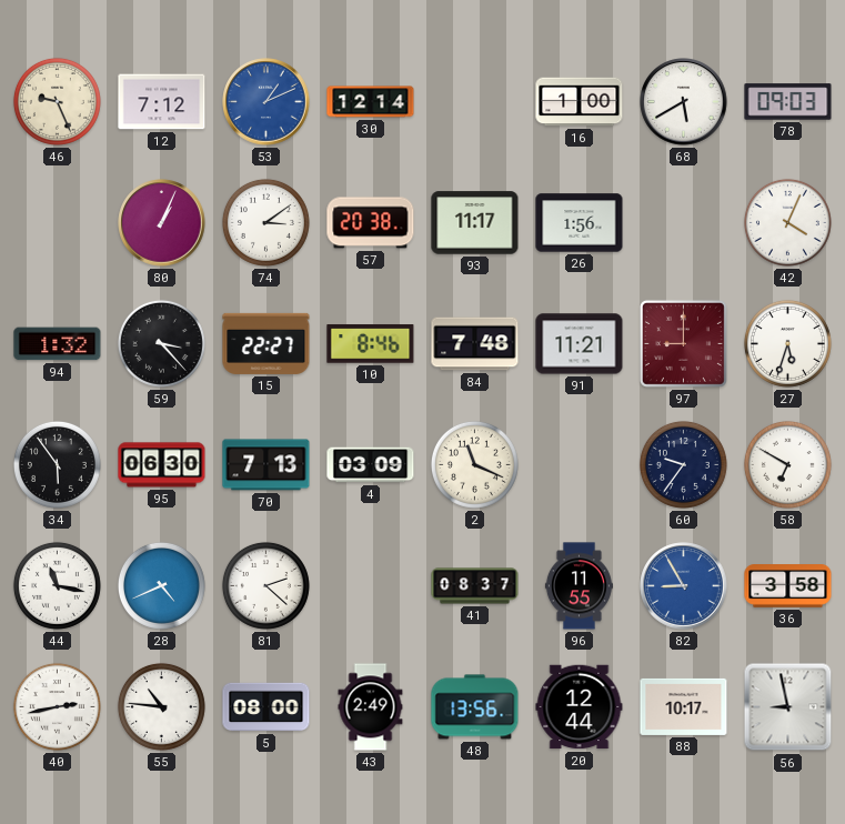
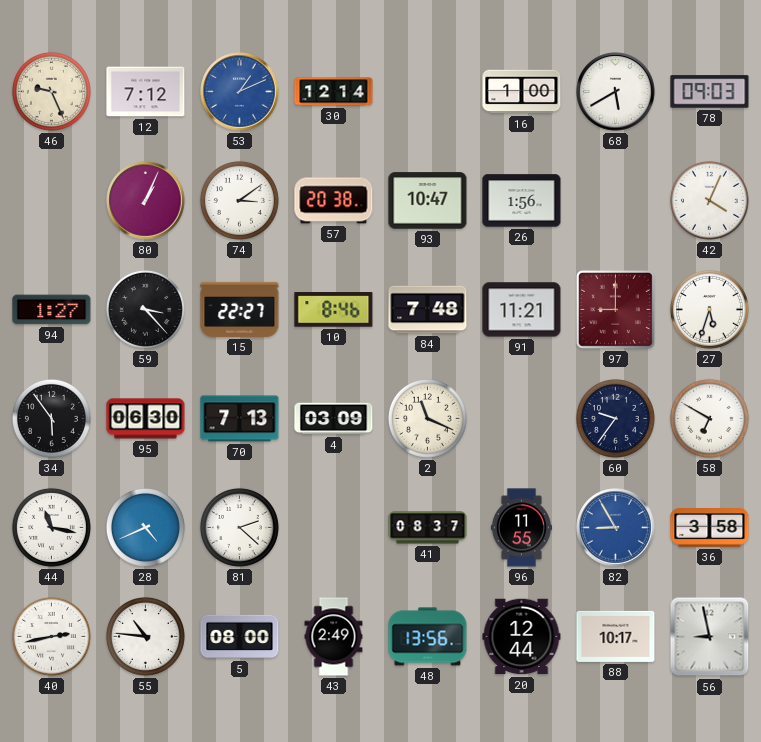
93: 11:17 -> 10:47 (428, 201)
94: 1:32 -> 1:27 (52, 310)
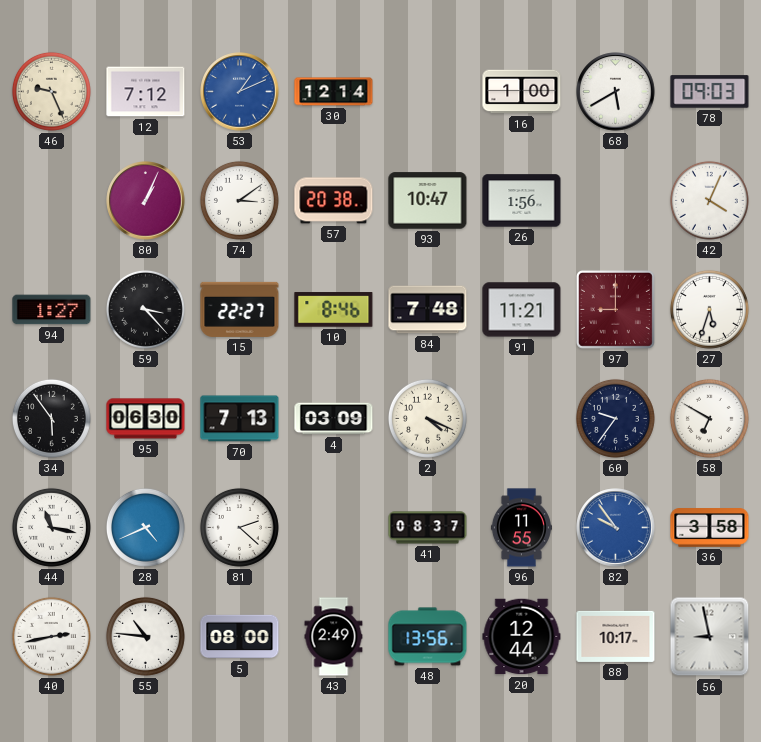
2: 11:19 -> 4:19 (427, 418)
82: 8:55 -> 9:54 (616, 528)
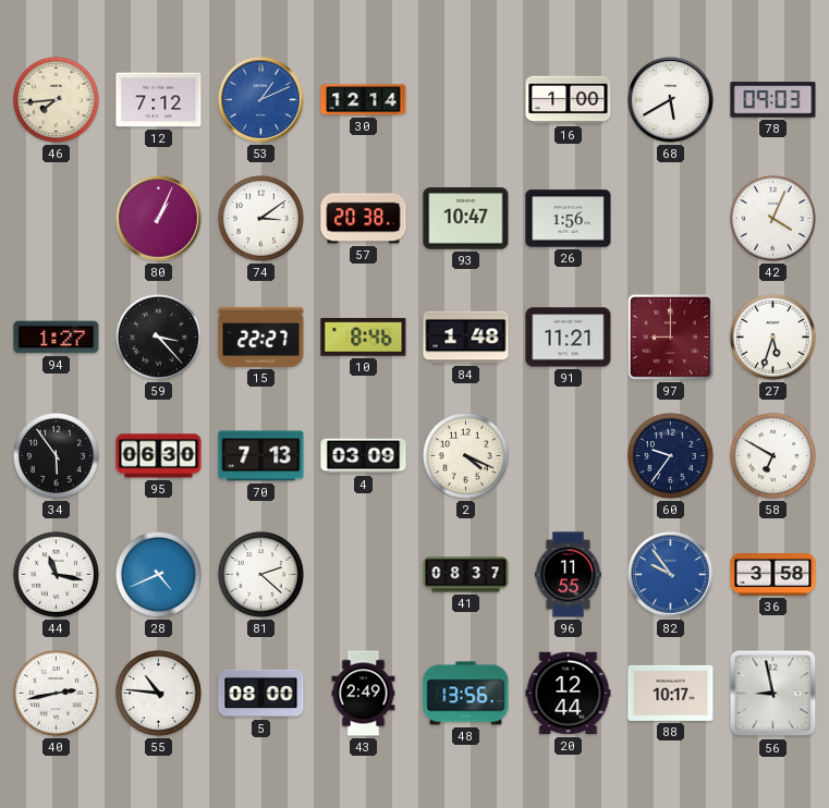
46: 9:26 -> 7:44 (56, 99)
84: 7:48 -> 1:48 (466, 338)
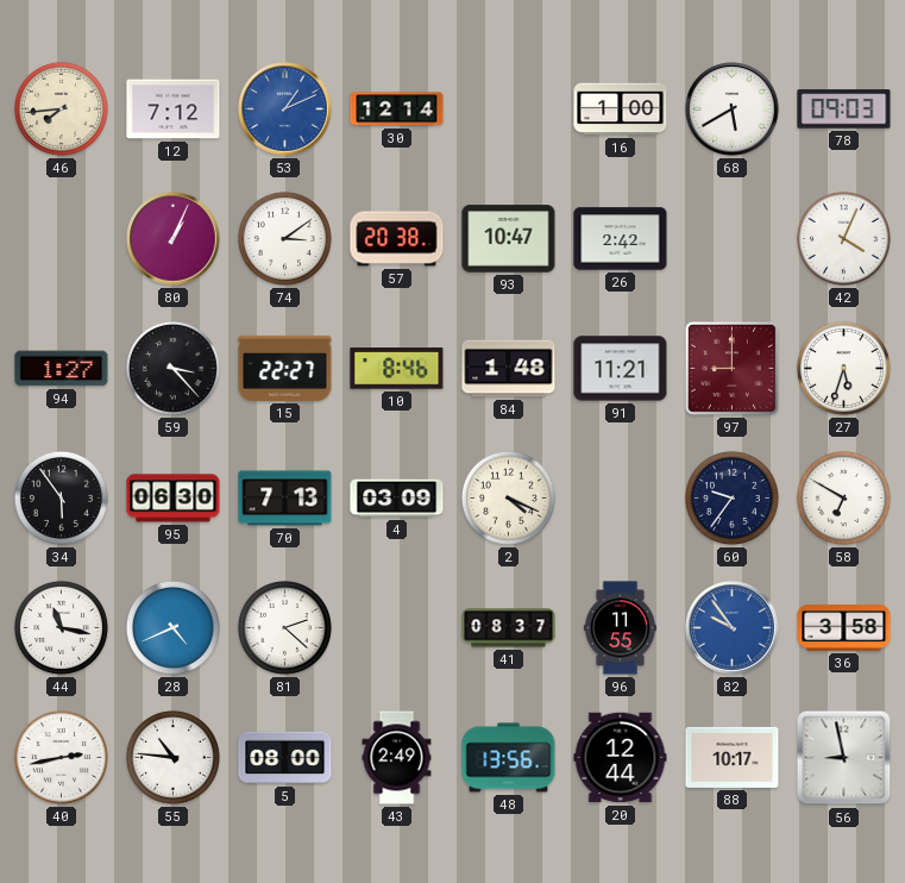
26: 1:56 -> 2:42 (621, 239)
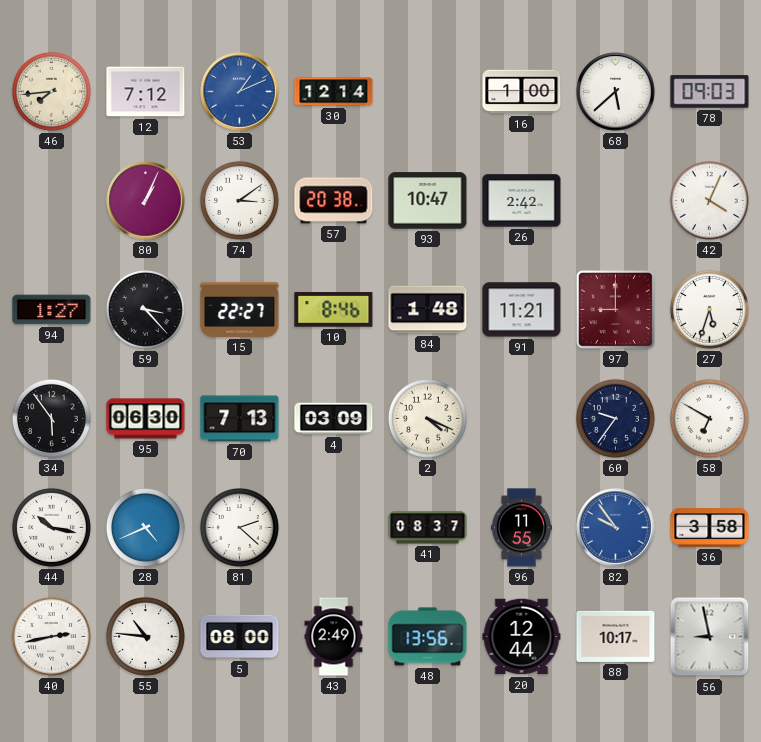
68: 5:40 -> 5:38 (616, 92)
44: 11:17 -> 10:17 (51, 527)
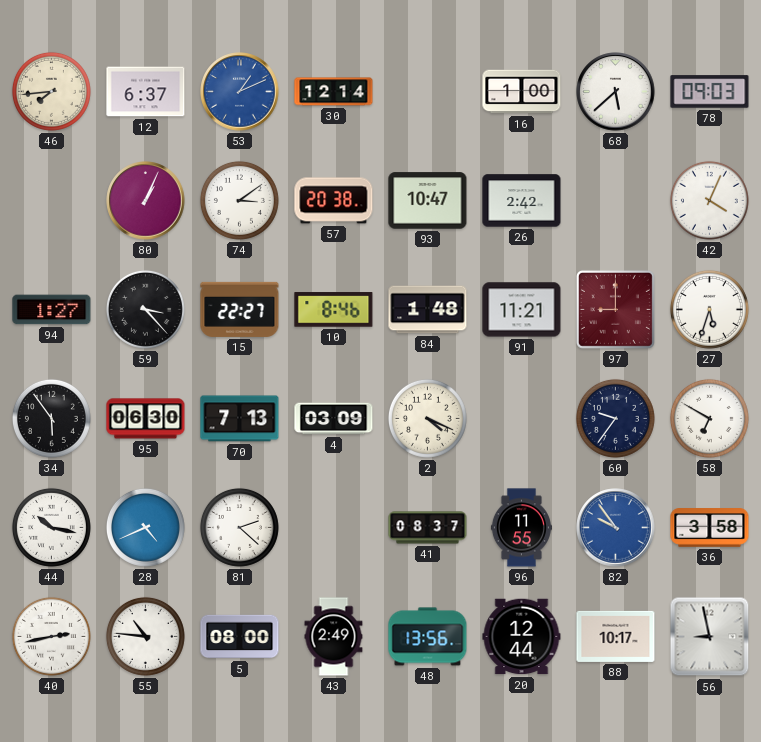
12: 7:12 -> 6:37 (146, 92)
